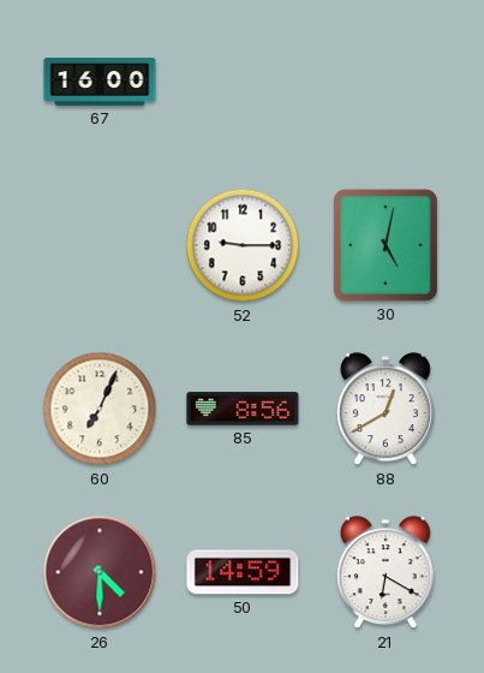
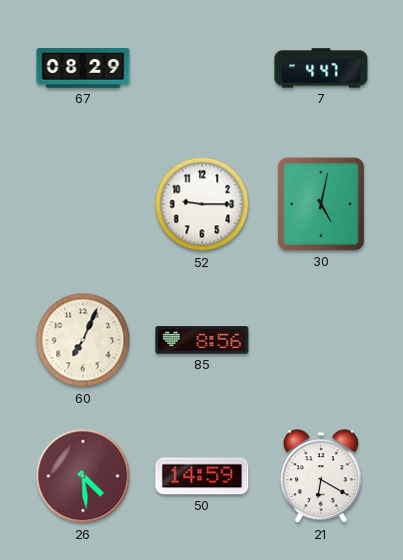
67: 16:00 -> 08:29 (83, 69)
7: none -> 4:47 (321, 68)
88: 12:40 -> none (386, 410)
26: 4:30 -> 4:29 (83, 476)
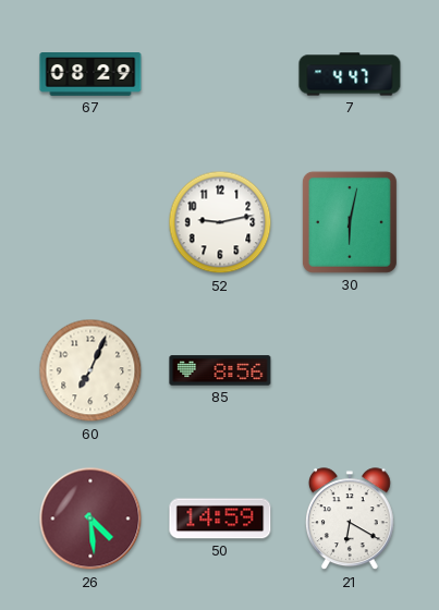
52: 9:15 -> 9:13 (220, 222)
30: 5:02 -> 6:02 (350, 222)
